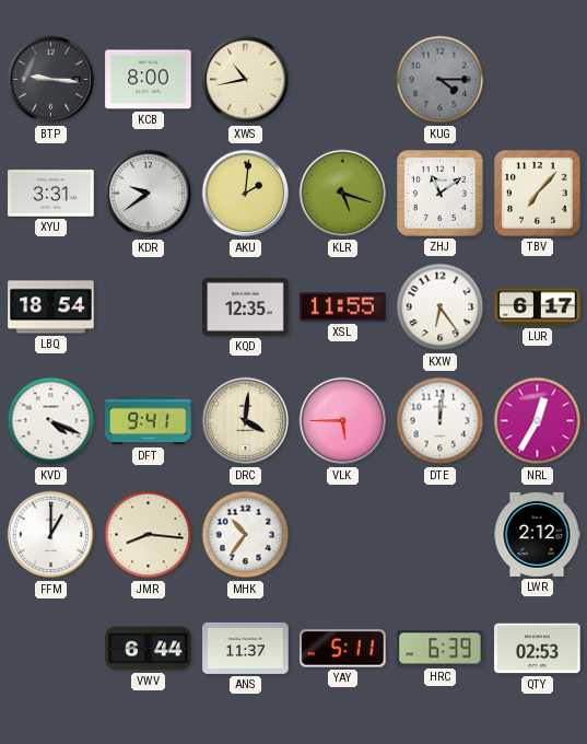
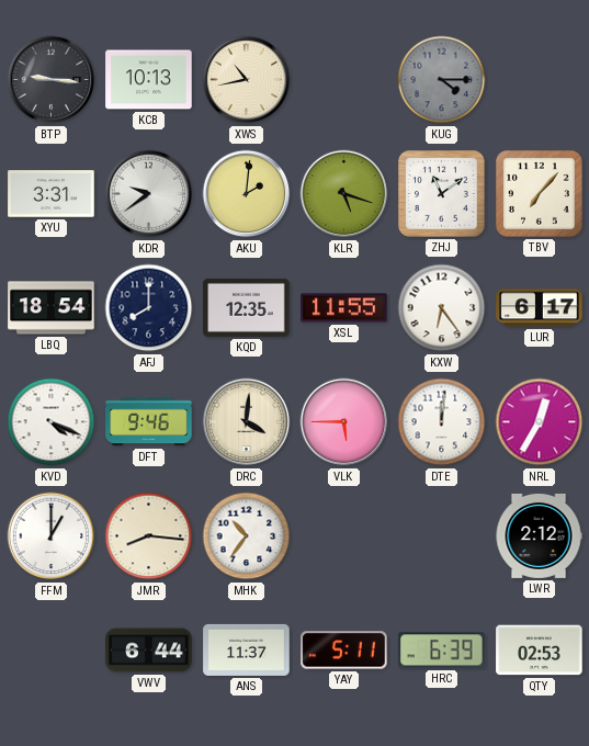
KCB: 8:00 -> 10:13 (149, 80)
AFJ: none -> 8:00 (149, 308)
DFT: 9:41 -> 9:46 (149, 422)
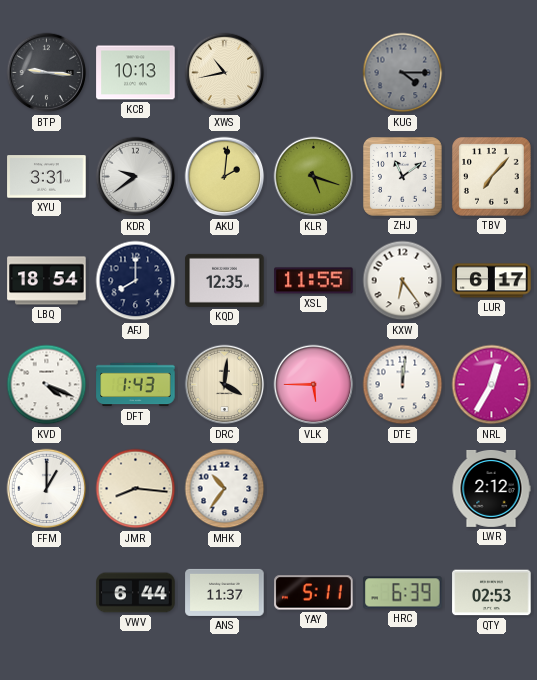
DFT: 9:46 -> 1:43 (136, 385)
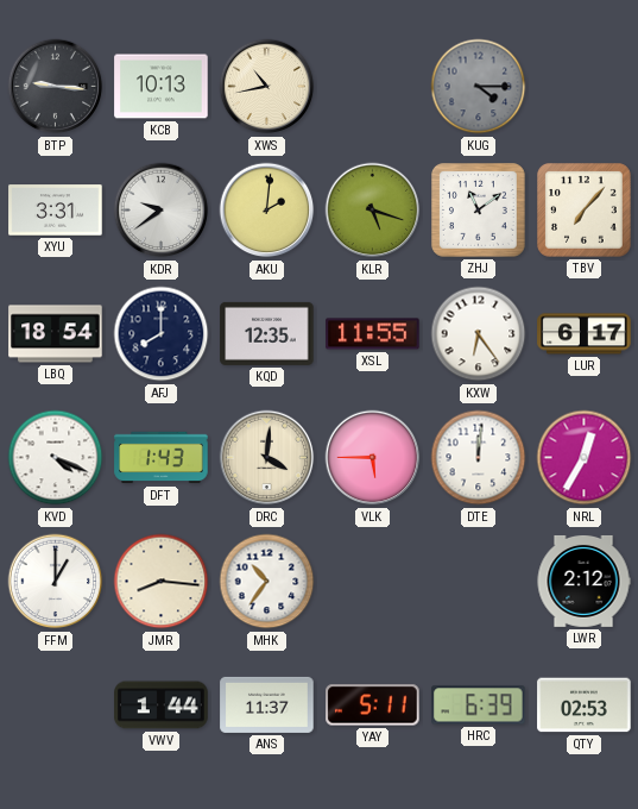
VWV: 6:44 -> 1:44 (162, 705)
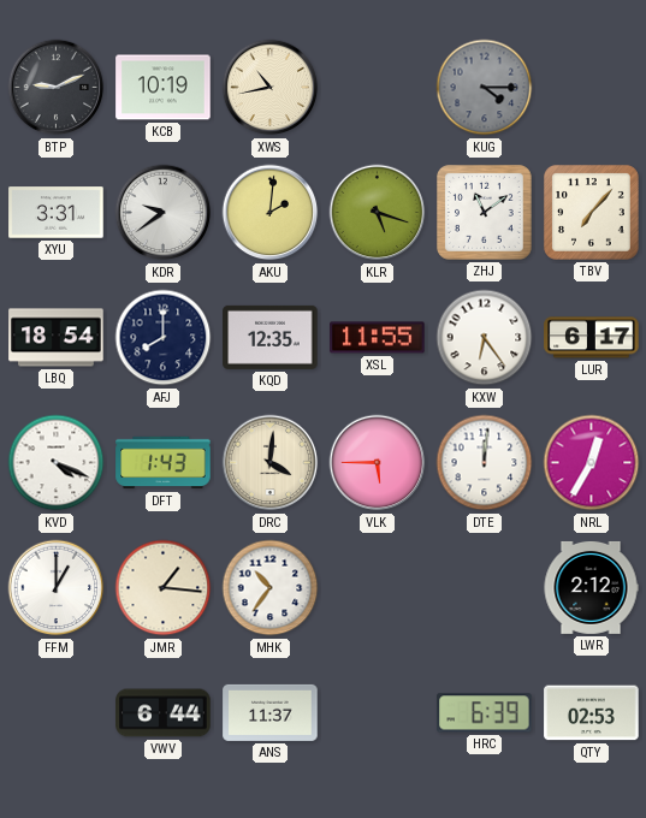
BTP: 9:16 -> 9:11 (57, 88)
KCB: 10:13 -> 10:19 (164, 88)
JMR: 8:16 -> 1:16 (164, 588)
VWV: 1:44 -> 6:44 (164, 713)
YAY: 5:11 -> none (373, 705)
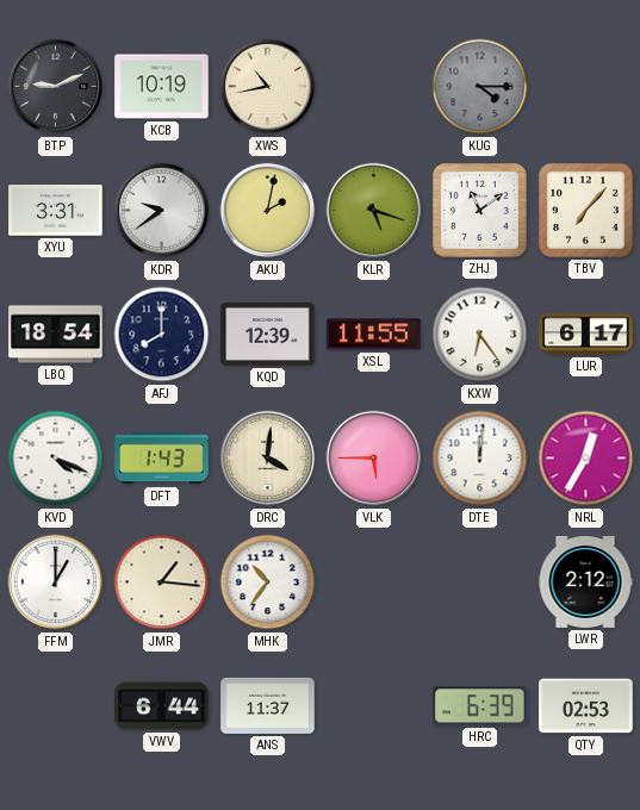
AKU: 2:01 -> 2:02 (268, 211)
KQD: 12:35 -> 12:39 (268, 334)
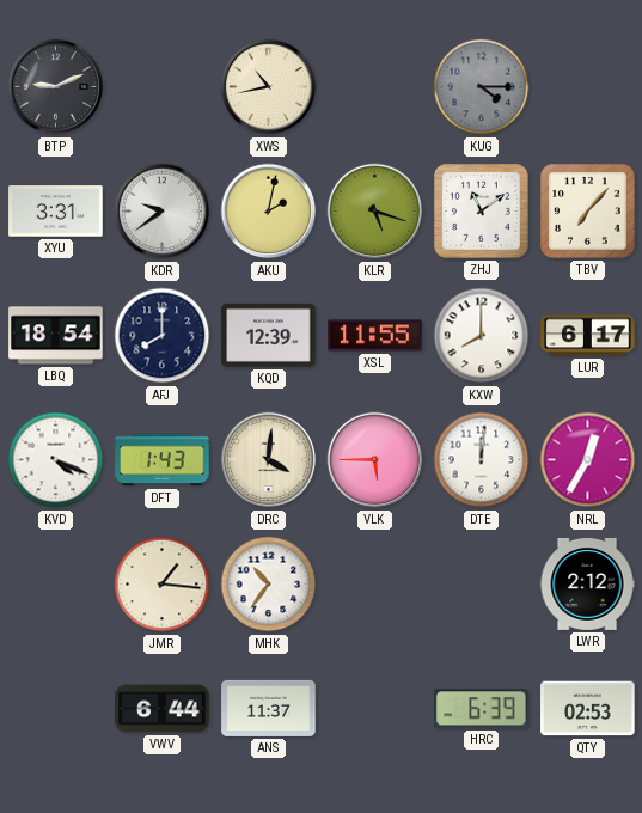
KCB: 10:19 -> none (162, 87)
KXW: 6:24 -> 8:00 (482, 336)
FFM: 1:00 -> none (56, 582)
